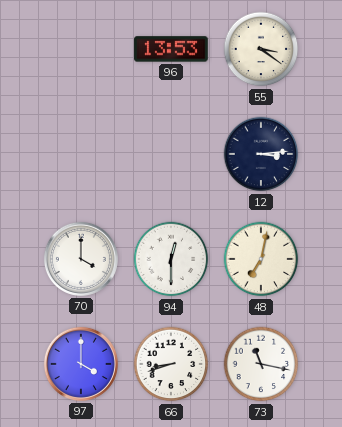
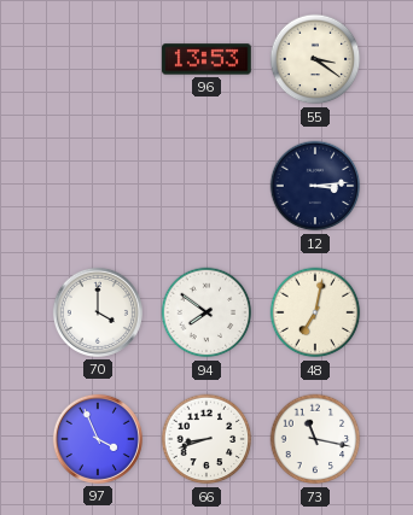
94: 12:30 -> 7:51 (206, 312)
97: 4:00 -> 3:56 (98, 439)
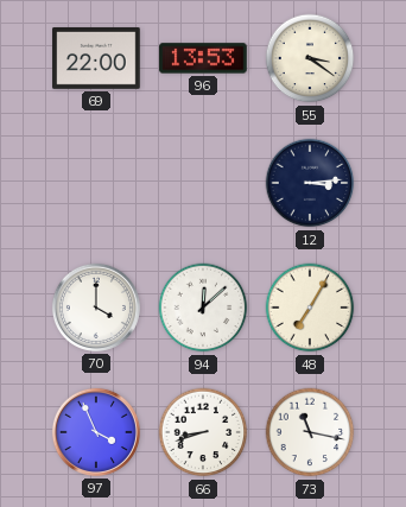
69: none -> 22:00 (96, 59)
94: 7:51 -> 12:08 (203, 308)
48: 7:02 -> 7:05 (310, 308)
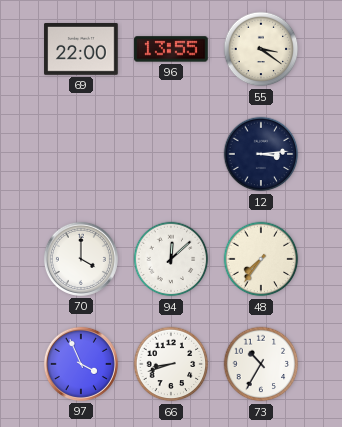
96: 13:53 -> 13:55 (171, 49)
48: 7:05 -> 7:36 (261, 259)
73: 11:17 -> 10:35 (261, 364)
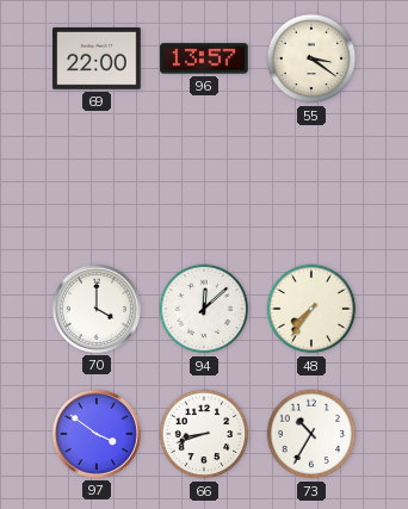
96: 13:55 -> 13:57 (204, 58)
12: 3:14 -> none (261, 154)
97: 3:56 -> 3:51 (97, 434)
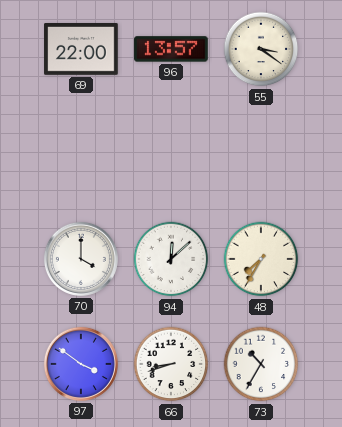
48: 7:36 -> 7:35 (261, 259)
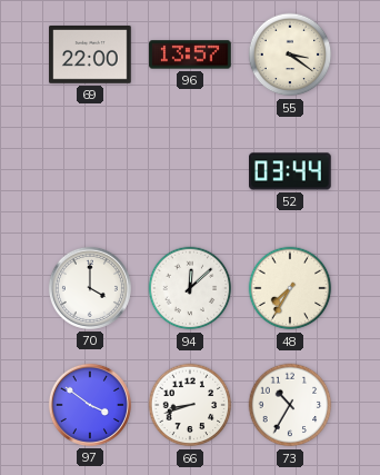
52: none -> 03:44 (291, 171)
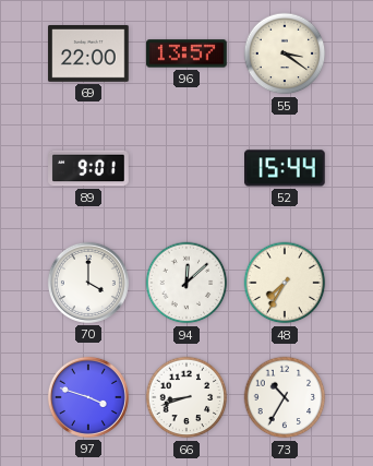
89: none -> 9:01 (88, 168)
52: 03:44 -> 15:44 (286, 168)
97: 3:51 -> 3:48 (88, 397)
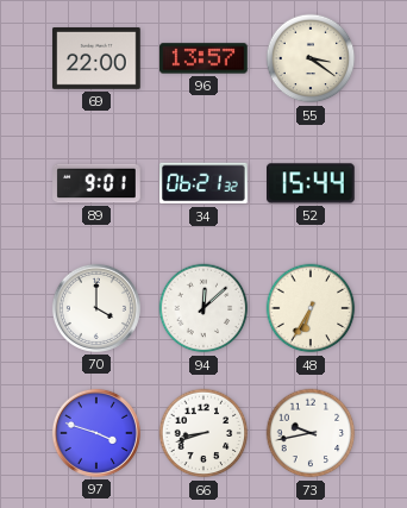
34: none -> 06:21 (205, 183)
48: 7:35 -> 6:35 (311, 308)
73: 10:35 -> 9:43 (311, 433)
